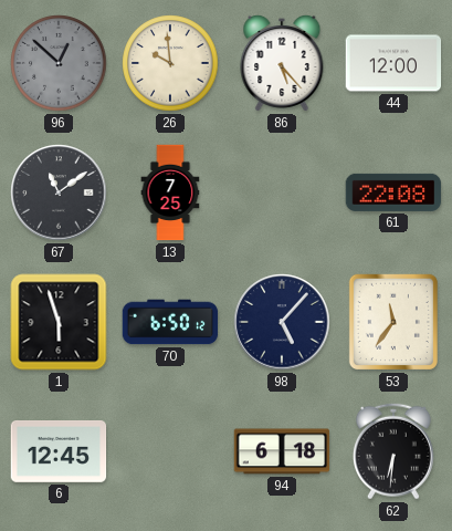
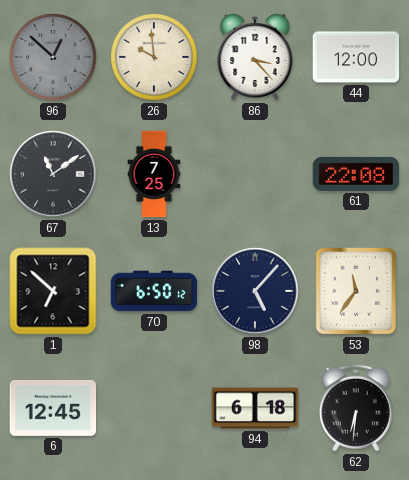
86: 5:23 -> 3:23 (255, 57)
1: 5:57 -> 6:52 (53, 291)
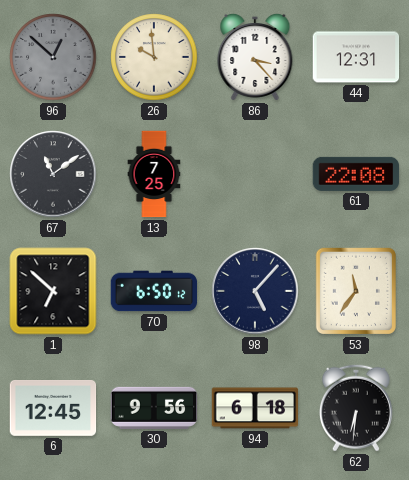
44: 12:00 -> 12:31 (356, 57)
30: none -> 9:56 (154, 408)
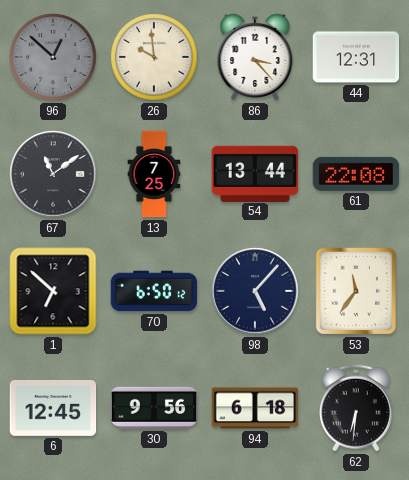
54: none -> 13:44 (255, 173)
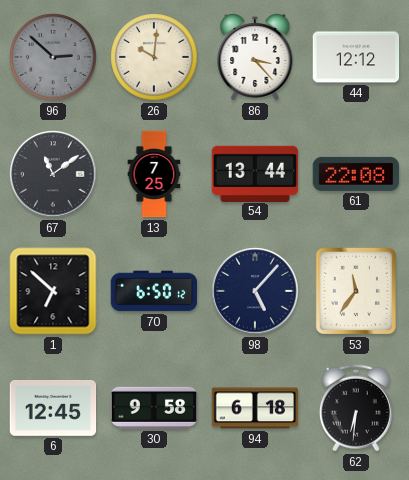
96: 12:52 -> 2:52 (53, 57)
26: 9:59 -> 10:01 (154, 57)
44: 12:31 -> 12:12 (356, 57)
30: 9:56 -> 9:58 (154, 408)
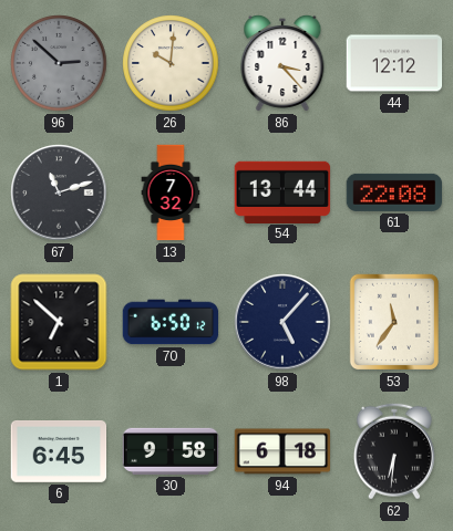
67: 11:09 -> 11:12 (59, 192)
13: 7:25 -> 7:32 (171, 192)
6: 12:45 -> 6:45 (59, 452)
